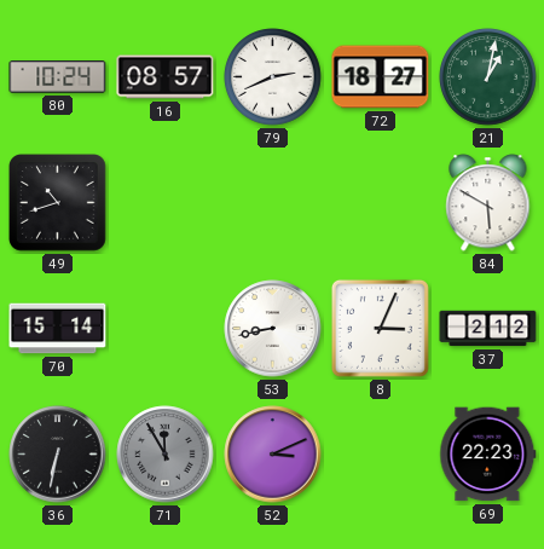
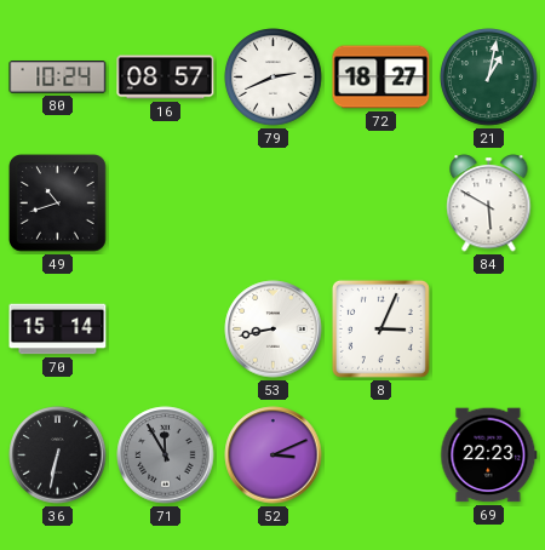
37: 2:12 -> none (488, 329)
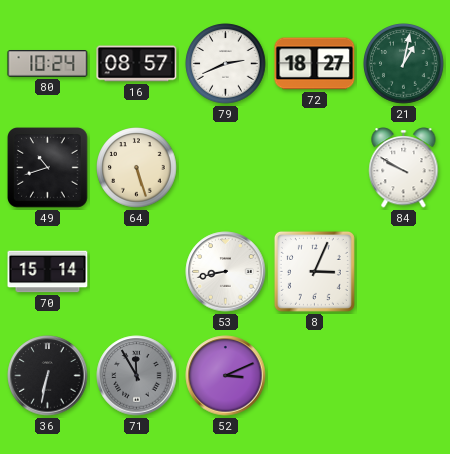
64: none -> 5:27 (137, 168)
84: 5:50 -> 9:50 (404, 168)
69: 22:23 -> none (489, 456)
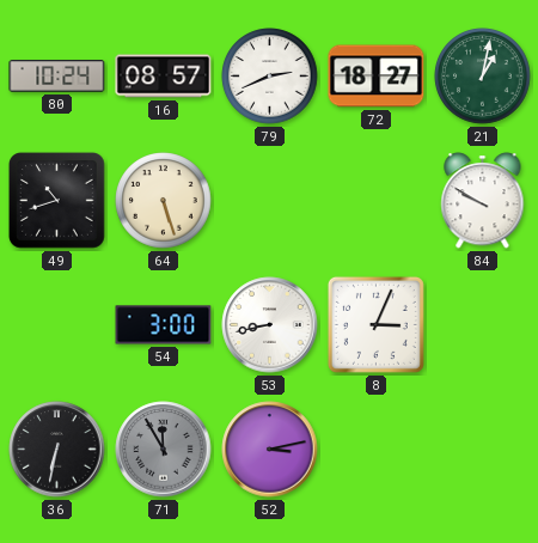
70: 15:14 -> none (48, 272)
54: none -> 3:00 (164, 325)
52: 3:11 -> 3:13 (270, 450)
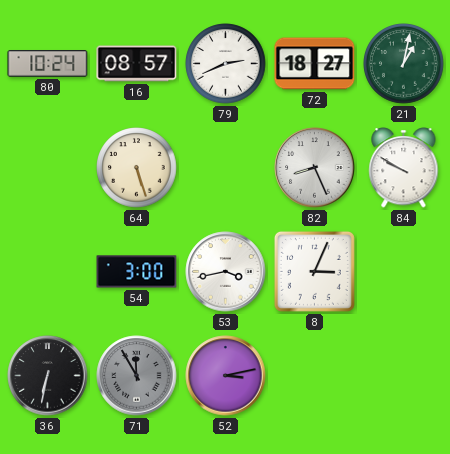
49: 10:42 -> none (57, 201)
82: none -> 8:26 (315, 168)
53: 8:43 -> 3:43 (226, 272)
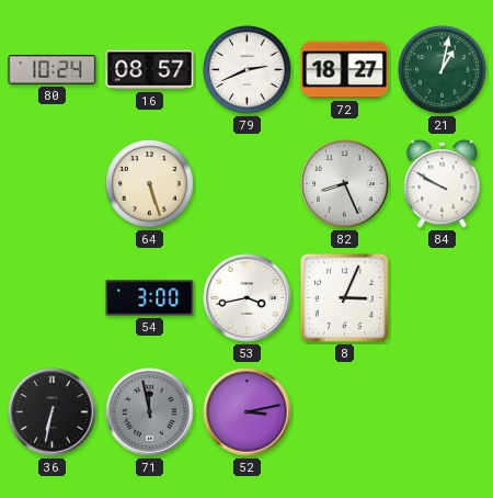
71: 11:55 -> 11:58 (150, 412)
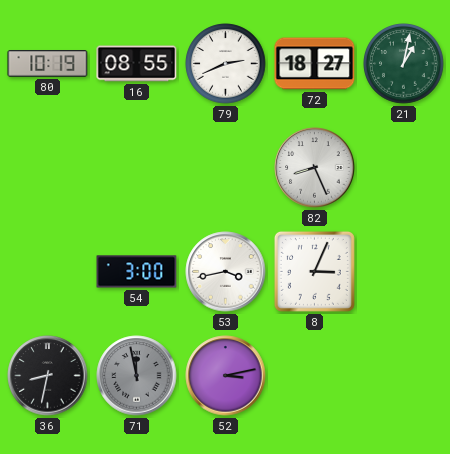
80: 10:24 -> 10:19 (48, 64)
16: 08:57 -> 08:55 (137, 64)
64: 5:27 -> none (150, 184)
84: 9:50 -> none (443, 184)
36: 6:32 -> 8:32 (48, 376)
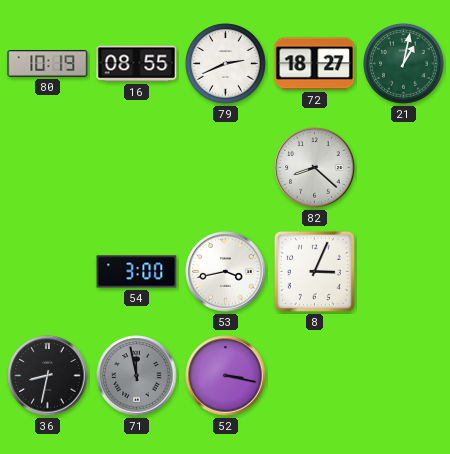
82: 8:26 -> 8:22 (315, 168)
52: 3:13 -> 3:17 (226, 376)
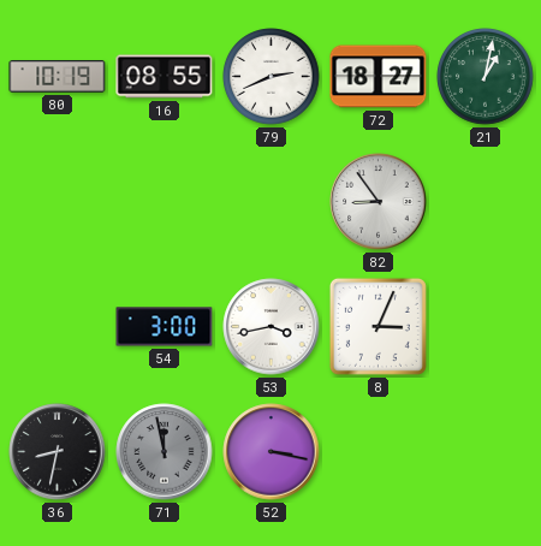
82: 8:22 -> 8:54 (379, 202)
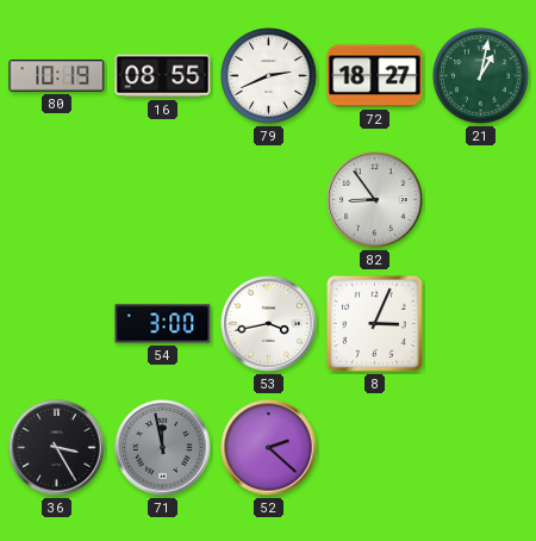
36: 8:32 -> 3:25 (57, 448)
52: 3:17 -> 2:22 (269, 448)
